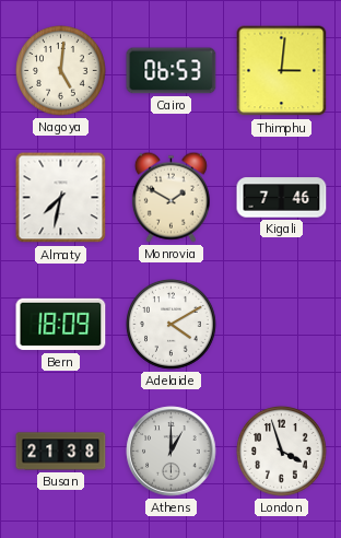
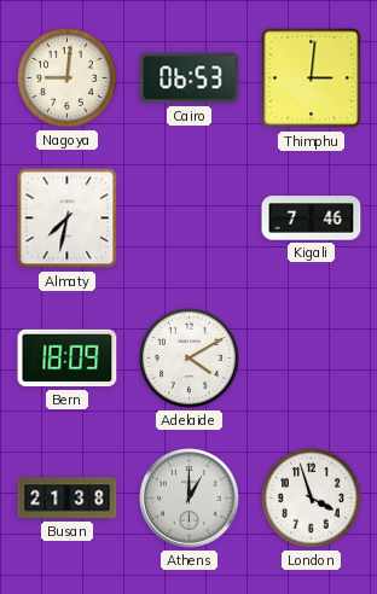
Nagoya: 5:01 -> 9:01 (68, 78)
Monrovia: 1:50 -> none (170, 197)
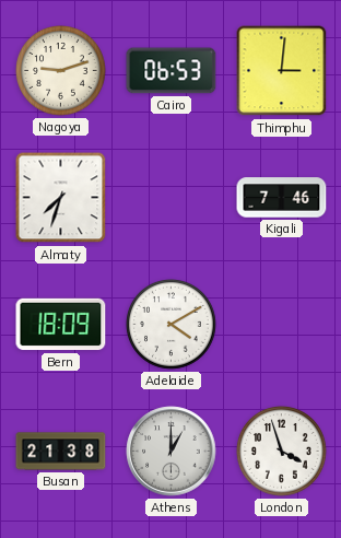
Nagoya: 9:01 -> 9:12 (61, 71)
Almaty: 7:32 -> 7:33 (61, 198)
